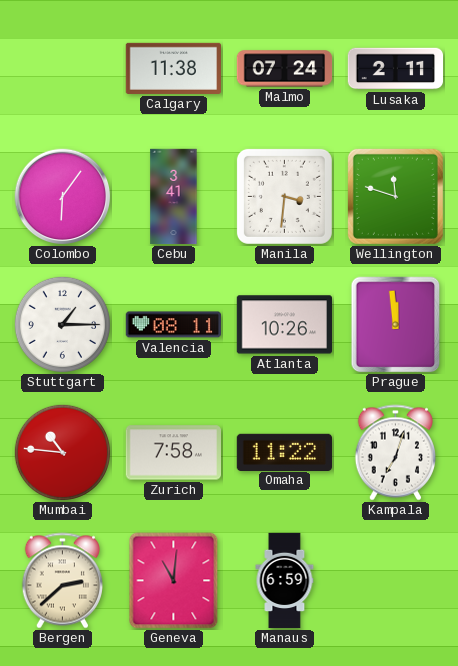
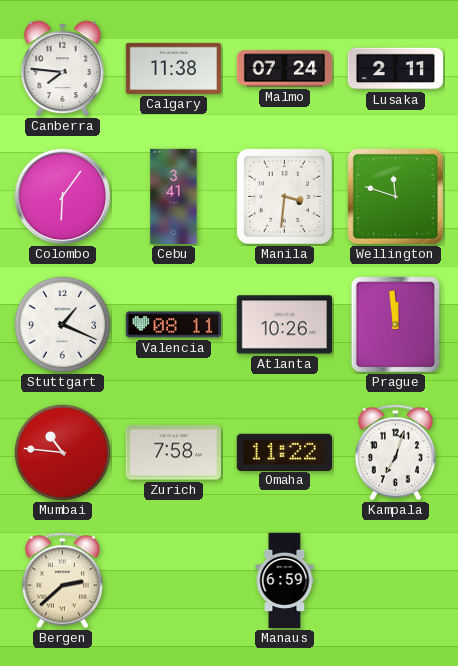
Canberra: none -> 7:46 (63, 69)
Stuttgart: 1:15 -> 1:19 (62, 324)
Geneva: 11:01 -> none (174, 581)
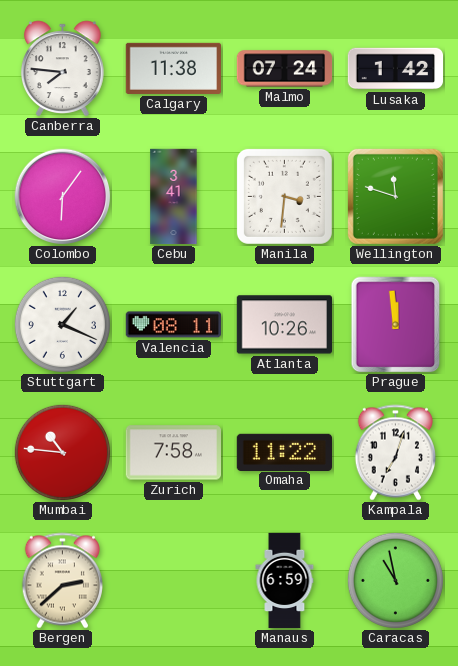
Lusaka: 2:11 -> 1:42 (396, 69)
Caracas: none -> 10:58 (395, 580)
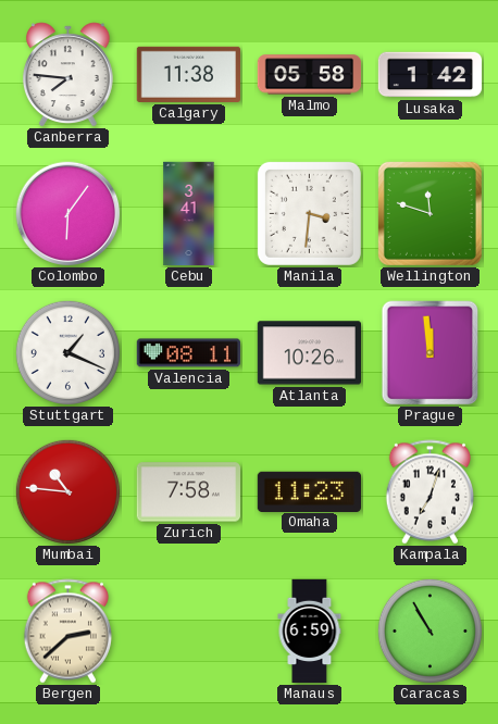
Malmo: 07:24 -> 05:58 (310, 75)
Omaha: 11:22 -> 11:23 (309, 491)
Caracas: 10:58 -> 10:55 (429, 631)
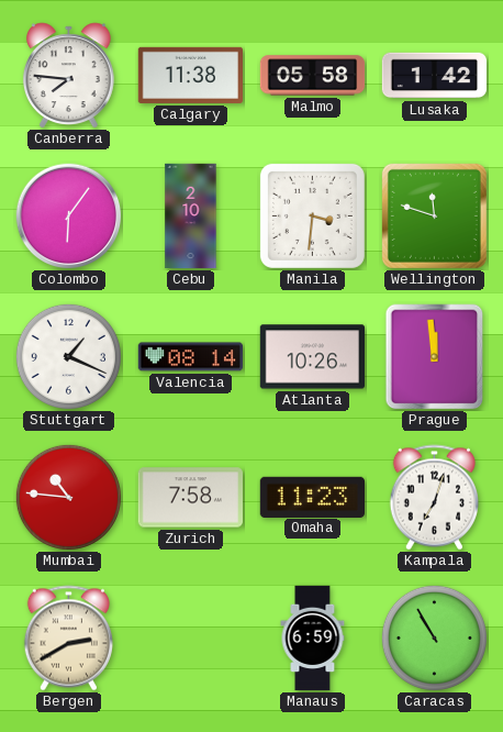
Cebu: 3:41 -> 2:10 (191, 217)
Valencia: 08:11 -> 08:14 (190, 357)
Bergen: 2:38 -> 2:40 (68, 639)
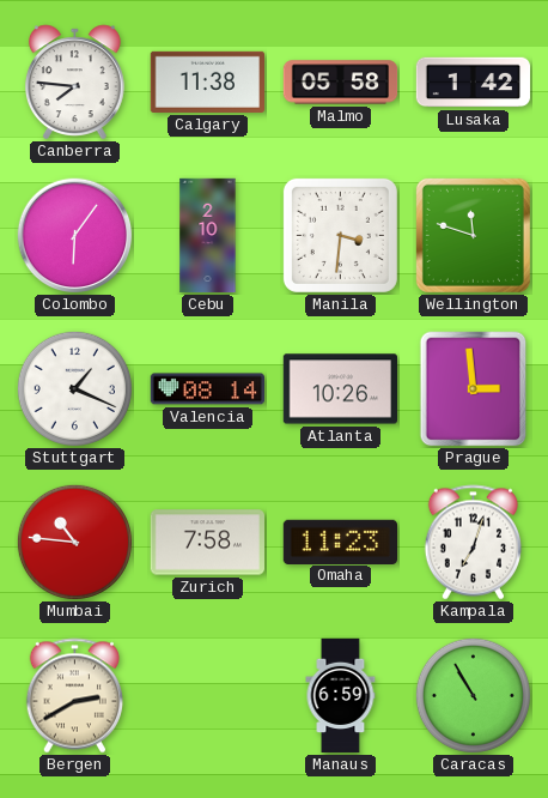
Prague: 11:59 -> 2:59 (474, 389)
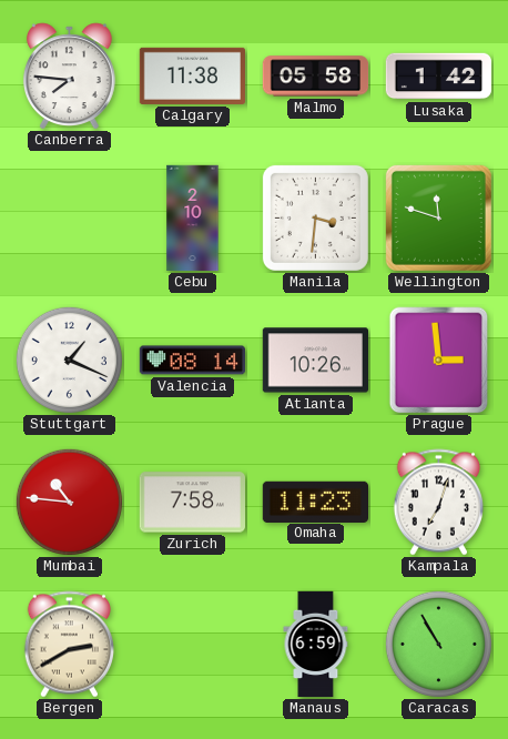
Colombo: 6:06 -> none (75, 236)
